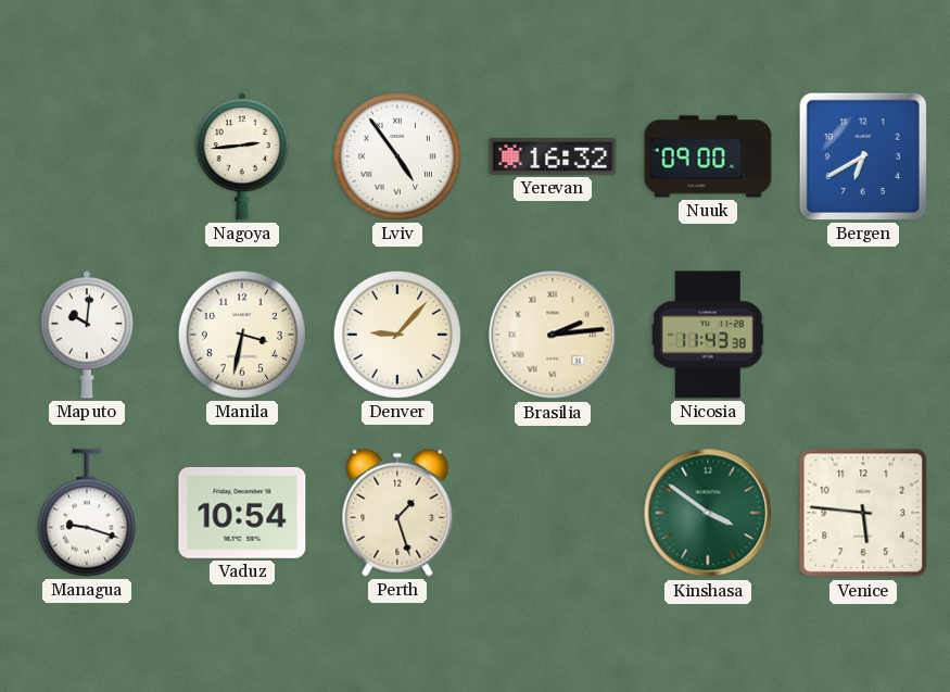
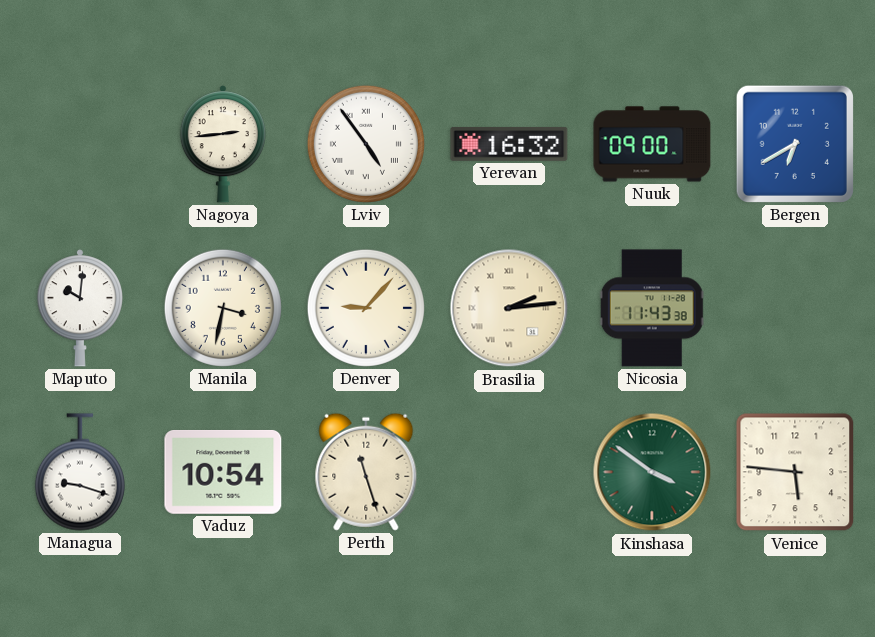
Perth: 1:27 -> 11:27 (366, 472)
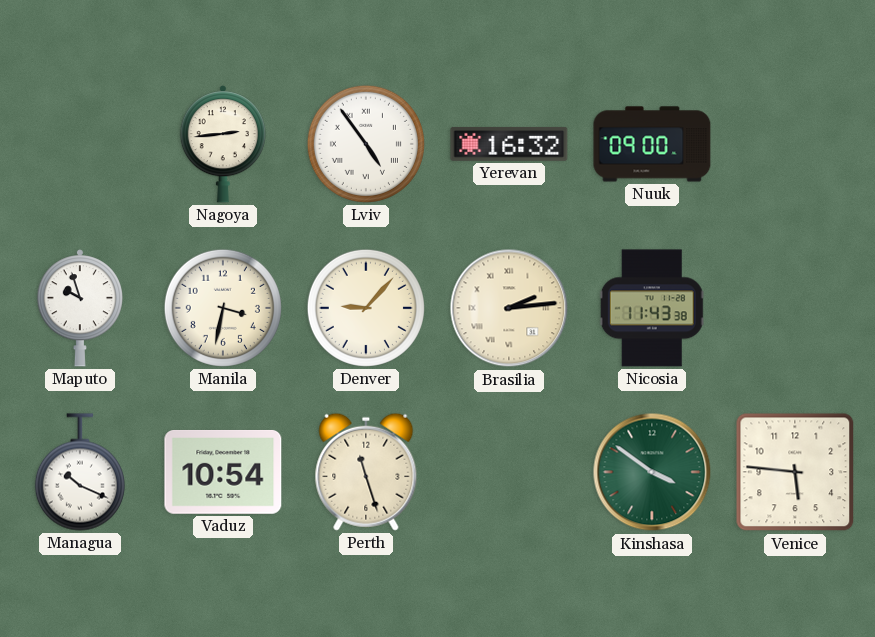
Bergen: 6:40 -> none (795, 144)
Maputo: 10:01 -> 9:57 (80, 308)
Managua: 9:18 -> 10:19 (80, 472)
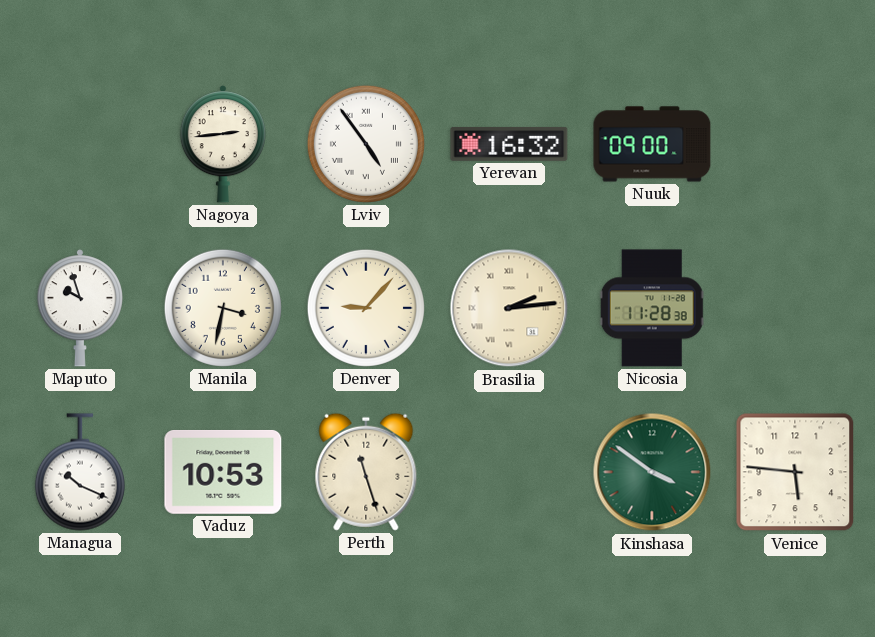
Nicosia: 11:43 -> 11:28 (652, 308)
Vaduz: 10:54 -> 10:53 (223, 472)
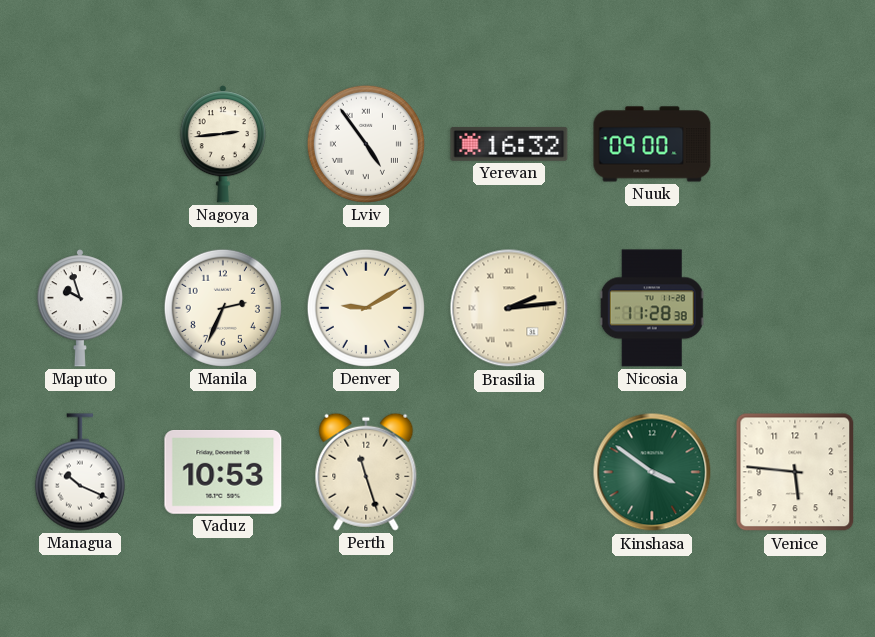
Manila: 3:32 -> 2:34 (223, 308)
Denver: 9:07 -> 9:10 (366, 308)
